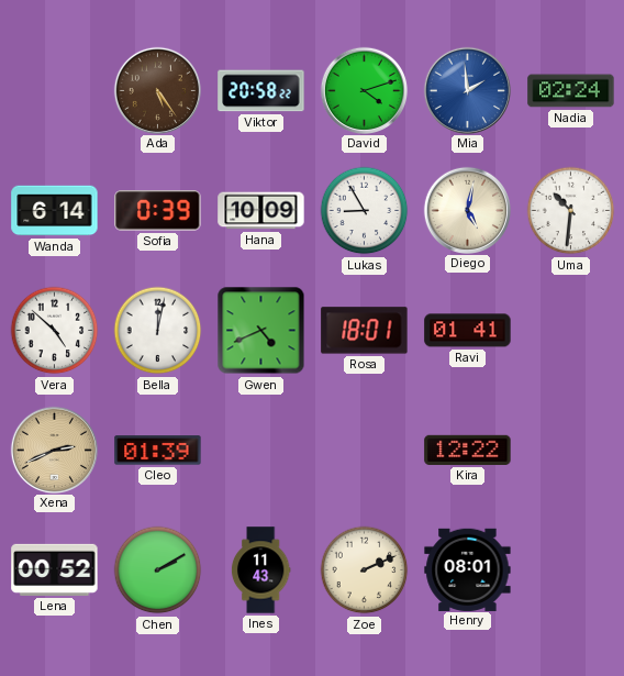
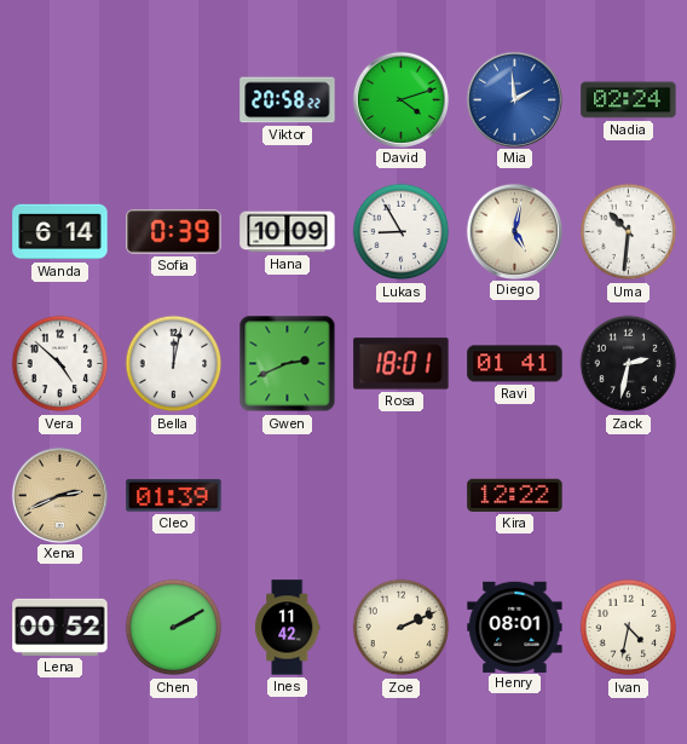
Ada: 5:24 -> none (157, 90)
Gwen: 4:41 -> 2:41 (288, 364)
Zack: none -> 2:32 (629, 364)
Ines: 11:43 -> 11:42 (287, 628)
Ivan: none -> 4:32 (629, 628)
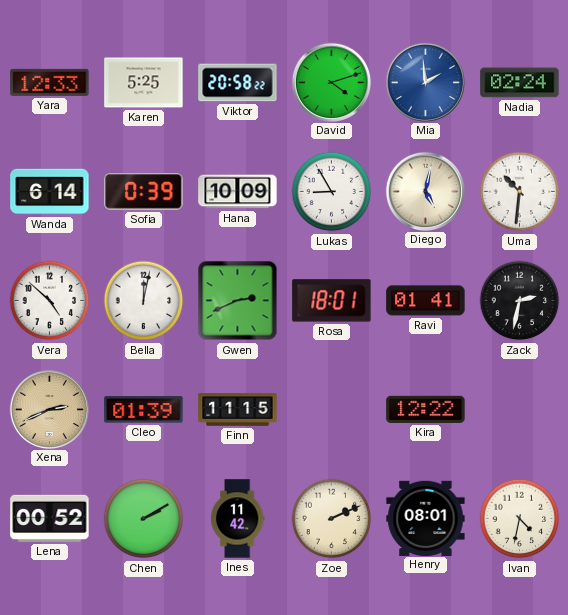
Yara: none -> 12:33 (50, 82)
Karen: none -> 5:25 (144, 83)
Finn: none -> 11:15 (238, 410)
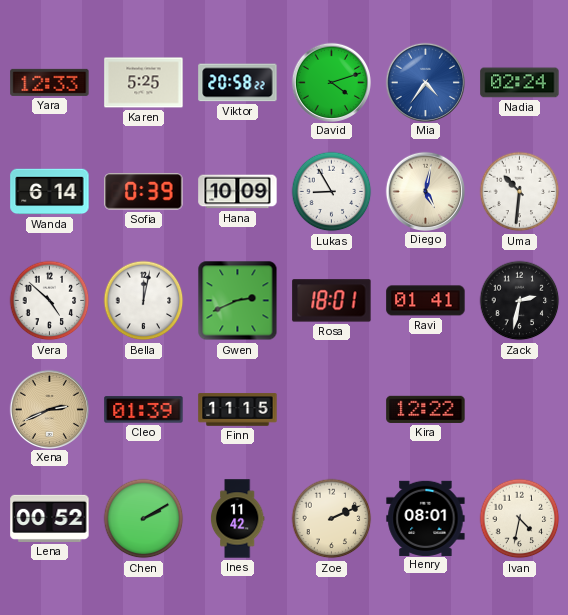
Mia: 1:59 -> 4:36 (425, 82)
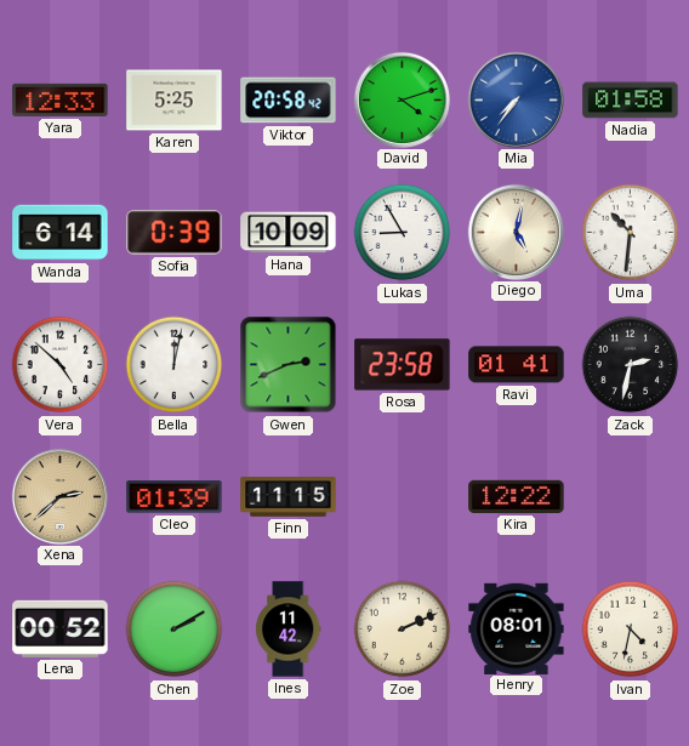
Viktor: 20:58:22 -> 20:58:42 (289, 101)
Mia: 4:36 -> 7:36 (516, 99)
Nadia: 02:24 -> 01:58 (631, 101)
Rosa: 18:01 -> 23:58 (403, 365)
Xena: 2:41 -> 2:38 (59, 496)
